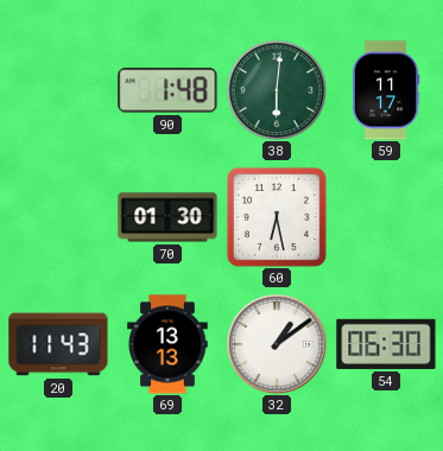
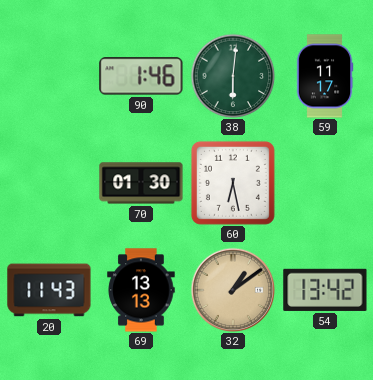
90: 1:48 -> 1:46 (141, 76)
32 dial: white -> champagne (233, 290)
54: 06:30 -> 13:42 (325, 290)
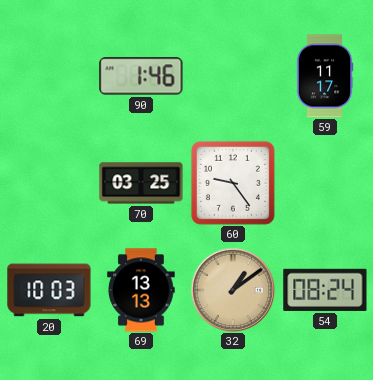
38: 6:01 -> none (233, 76)
70: 01:30 -> 03:25 (141, 183)
60: 6:28 -> 9:24 (233, 183)
20: 11:43 -> 10:03 (49, 290)
54: 13:42 -> 08:24 (325, 290)
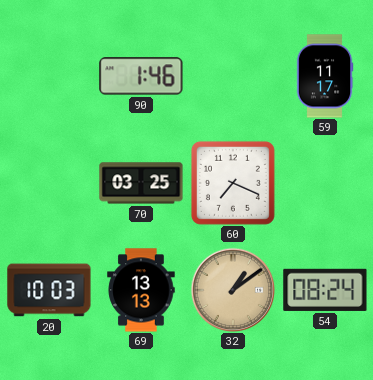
60: 9:24 -> 7:19 (233, 183)
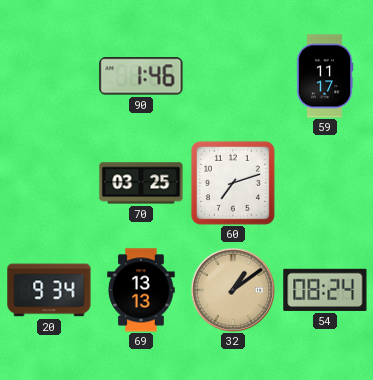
60: 7:19 -> 7:12 (233, 183)
20: 10:03 -> 9:34 (49, 290)
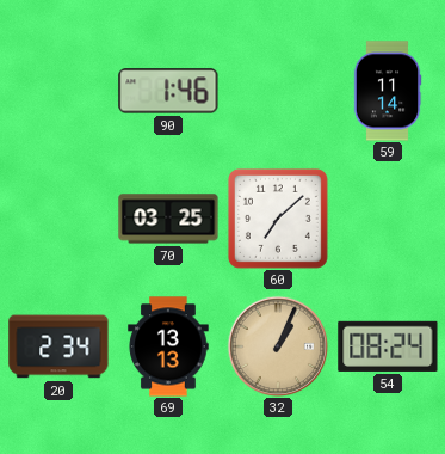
59: 11:17 -> 11:14 (388, 91)
60: 7:12 -> 7:08 (278, 219)
20: 9:34 -> 2:34 (58, 346)
32: 1:09 -> 1:04 (278, 346)
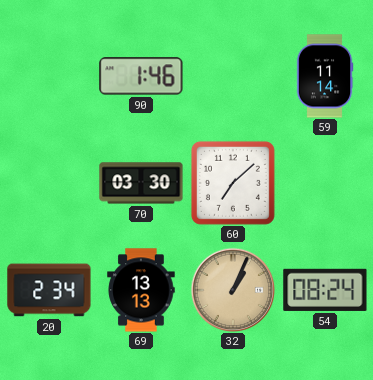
70: 03:25 -> 03:30 (141, 183)
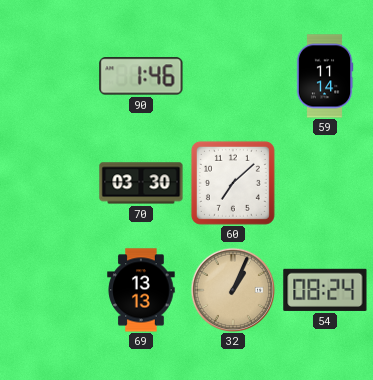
20: 2:34 -> none (49, 290)
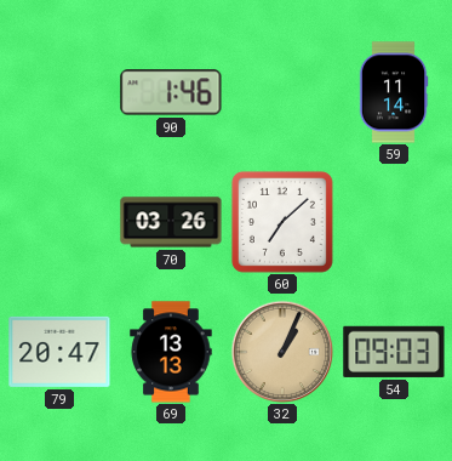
70: 03:30 -> 03:26 (171, 222)
79: none -> 20:47 (59, 352)
54: 08:24 -> 09:03 (394, 352)
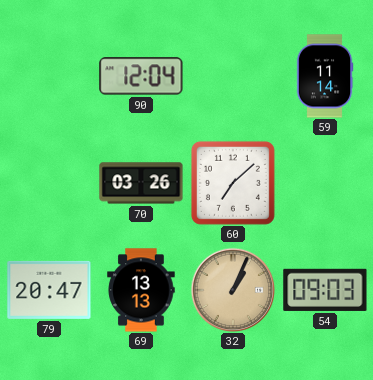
90: 1:46 -> 12:04 (141, 76)
